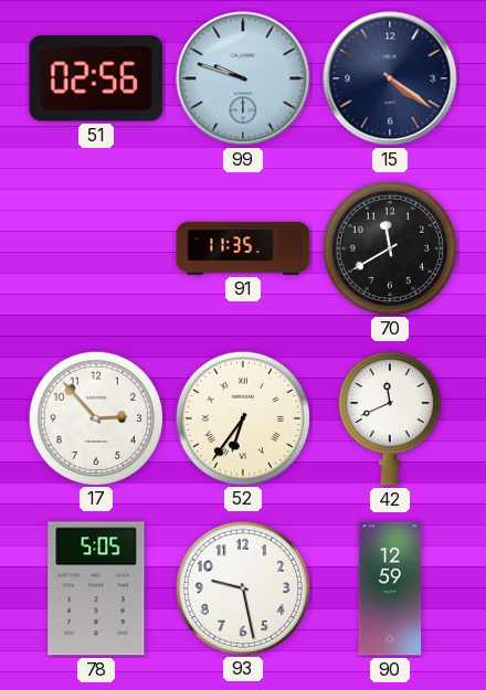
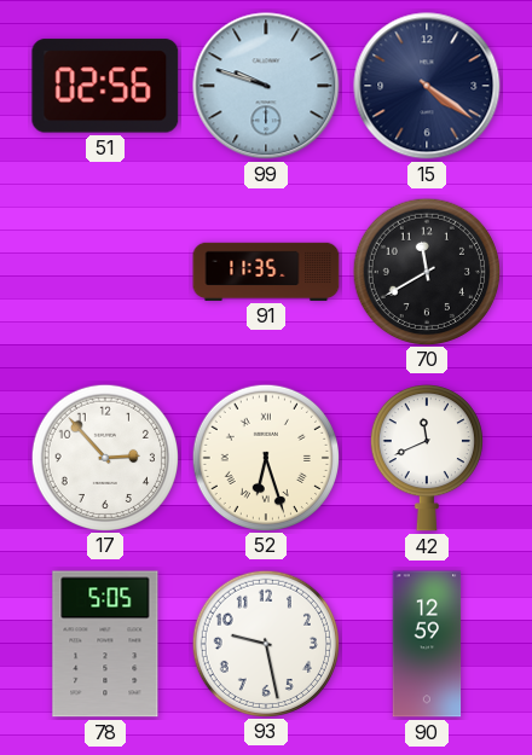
52: 6:36 -> 6:27 (265, 457)
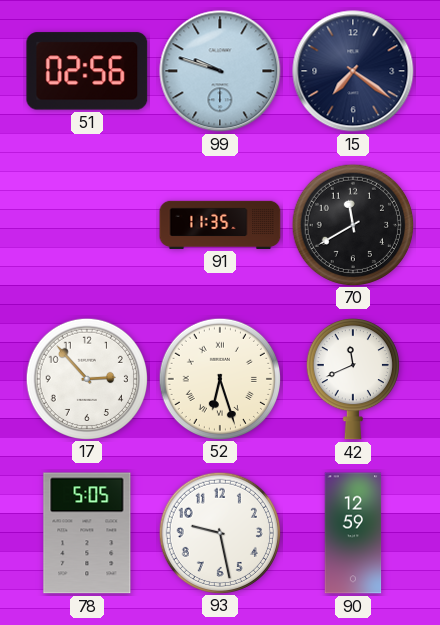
15: 4:21 -> 7:21 (353, 71)
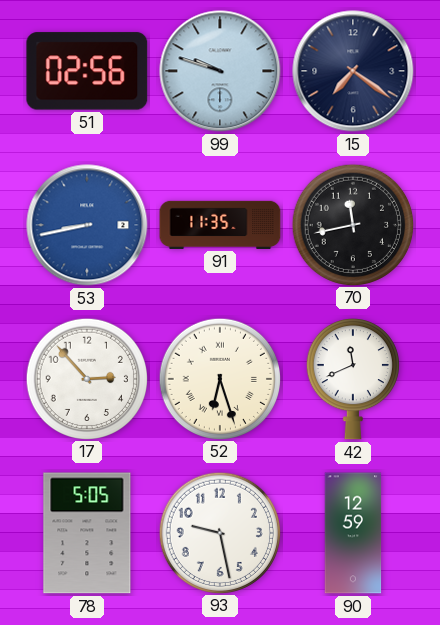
53: none -> 8:43 (87, 225)
70: 11:40 -> 11:43 (352, 224)
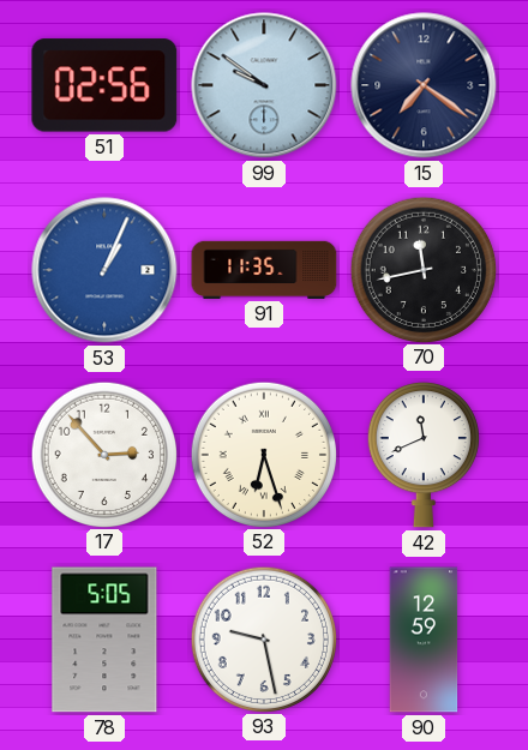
99: 9:48 -> 9:51 (264, 85)
53: 8:43 -> 1:04 (104, 270)
